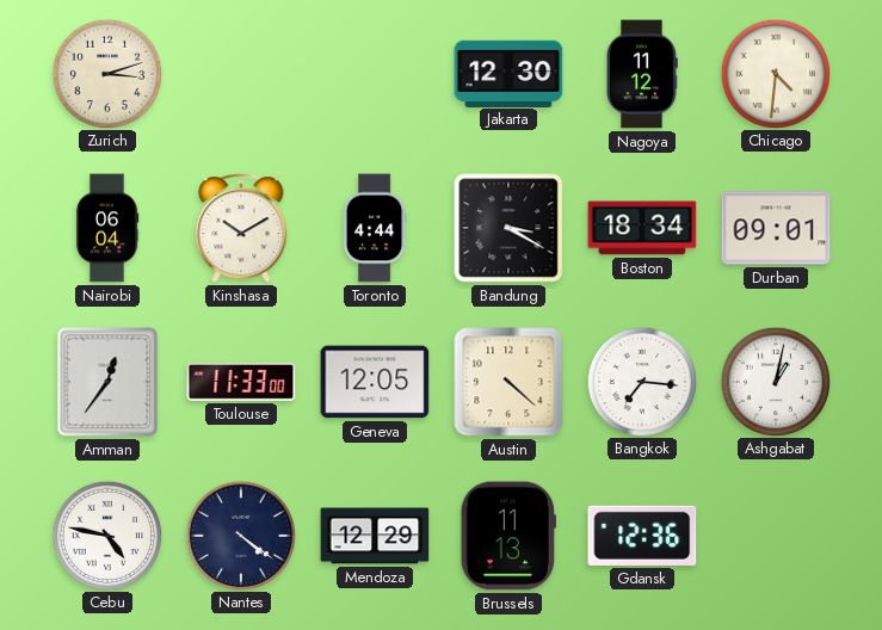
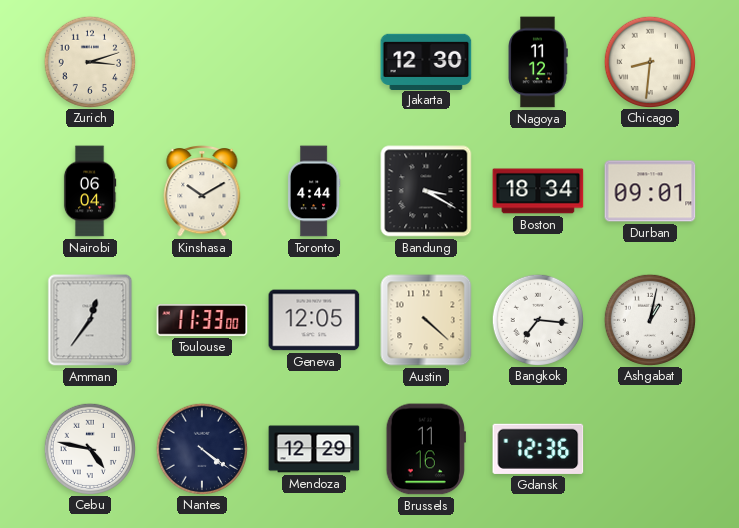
Chicago: 4:31 -> 8:31 (649, 61)
Brussels: 11:13 -> 11:16 (426, 449)
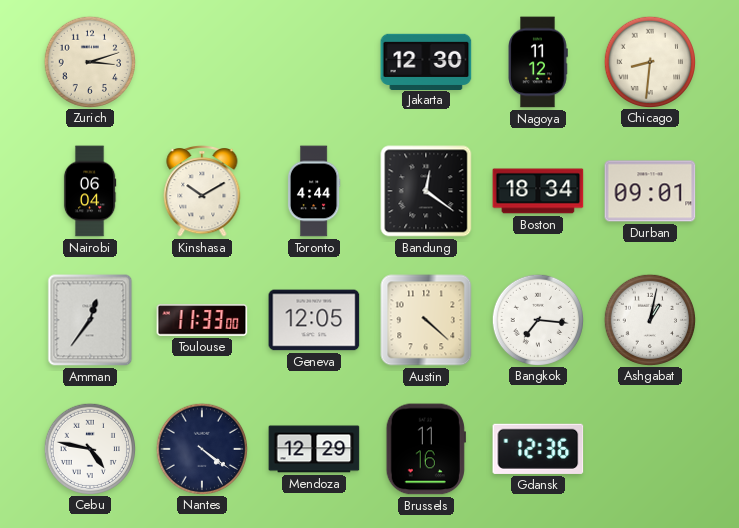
Bandung: 3:20 -> 12:21 (426, 191)
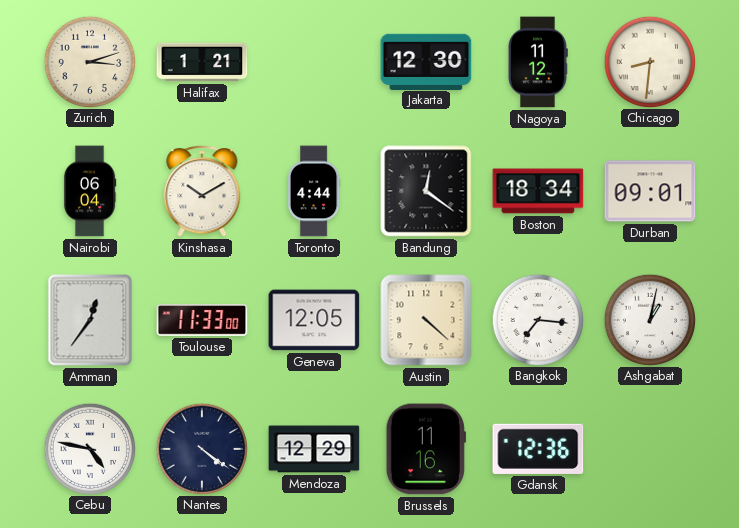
Halifax: none -> 1:21 (202, 62)
